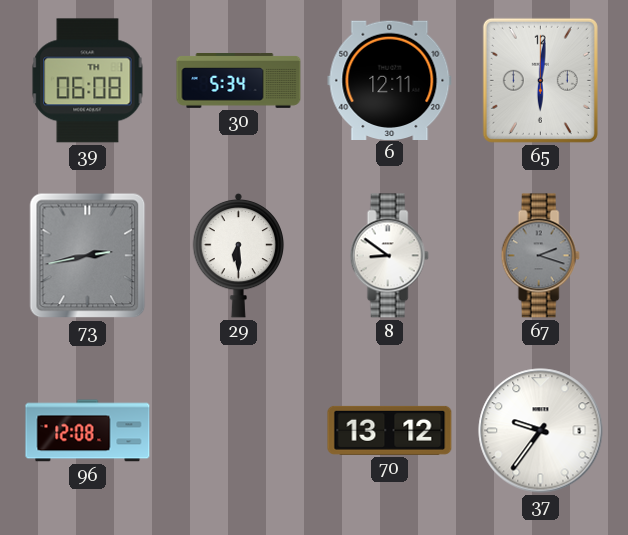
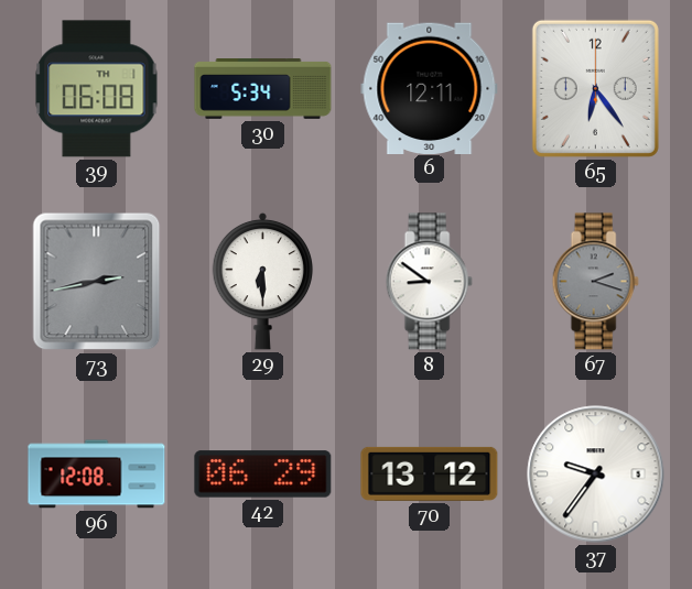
65: 6:01 -> 6:24 (595, 88)
42: none -> 06:29 (263, 475)
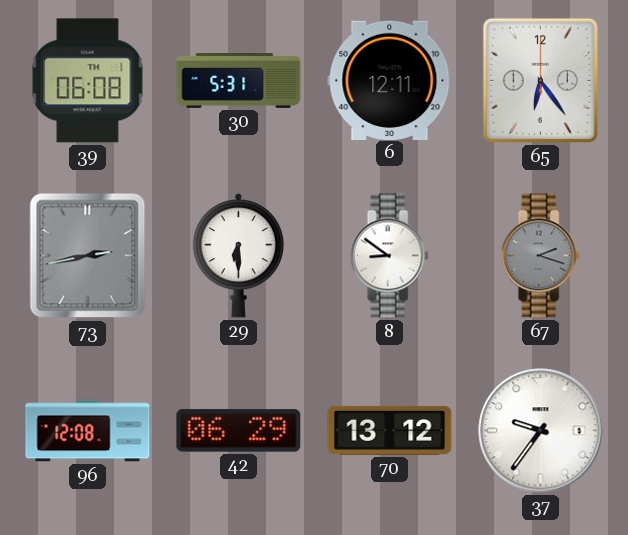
30: 5:34 -> 5:31 (239, 81)
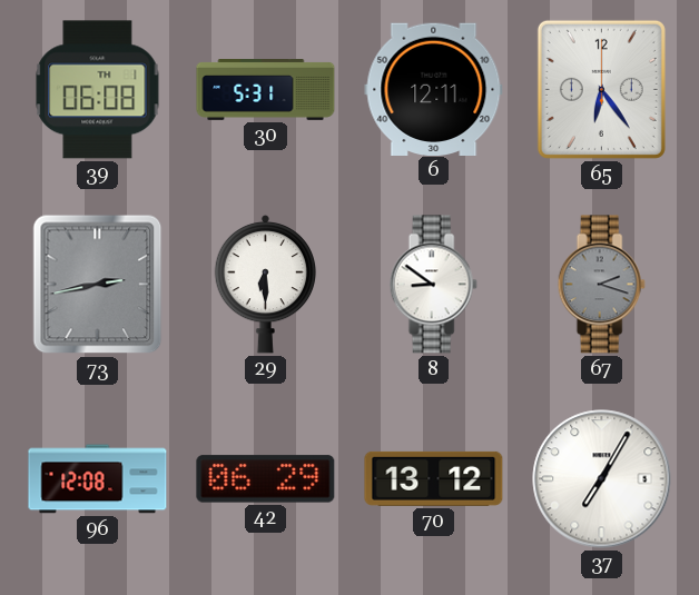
37: 9:36 -> 7:05 (602, 479)
